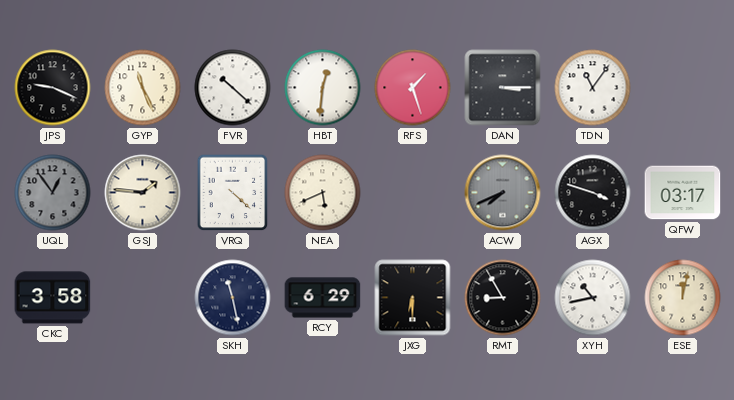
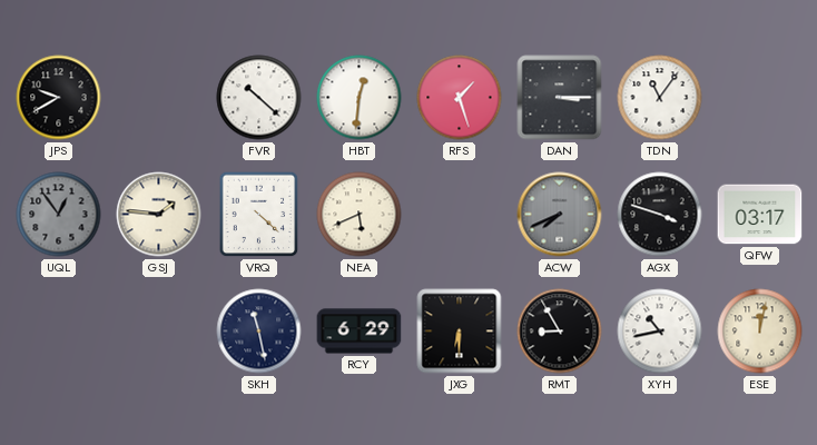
JPS: 9:19 -> 9:40 (59, 98)
GYP: 11:26 -> none (143, 88)
CKC: 3:58 -> none (53, 298)
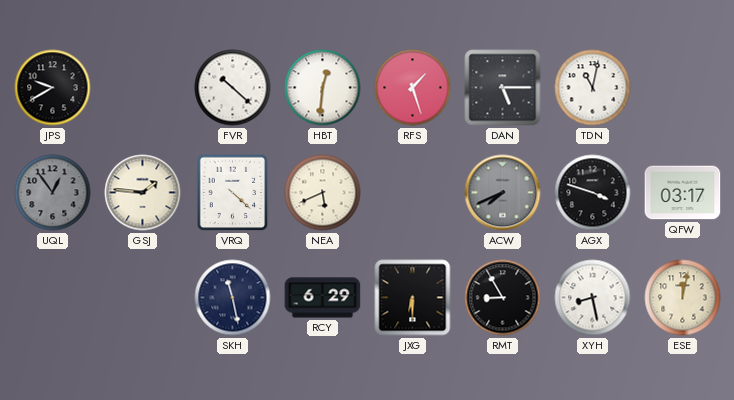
DAN: 3:15 -> 5:15 (503, 88)
TDN: 11:06 -> 11:02 (593, 88)
XYH: 10:43 -> 8:28 (593, 298)
